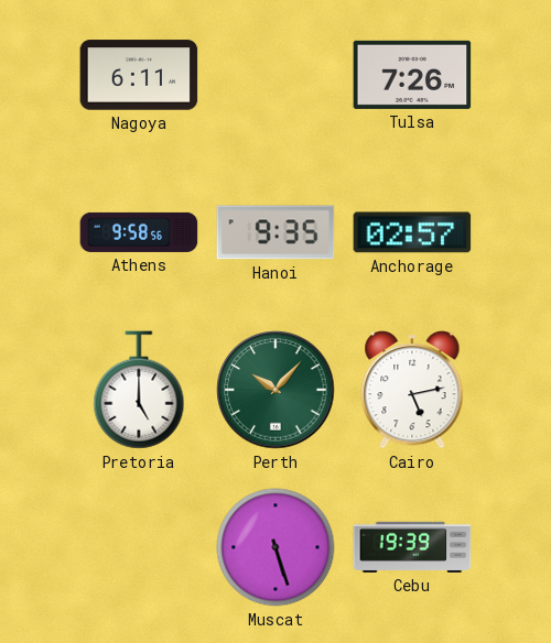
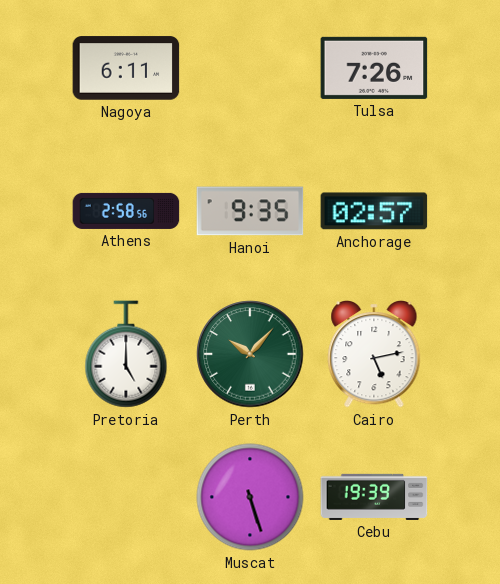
Athens: 9:58 -> 2:58 (126, 211)
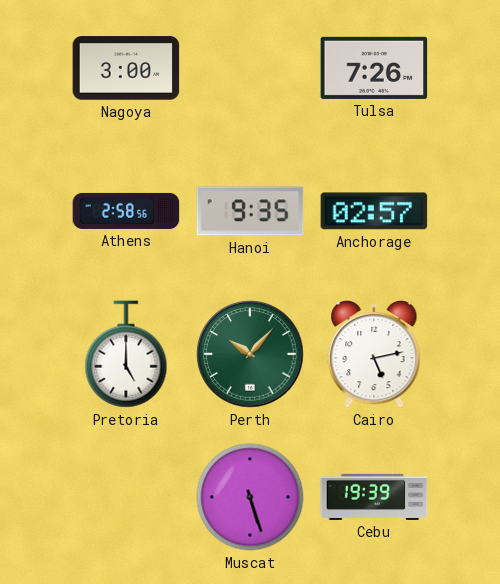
Nagoya: 6:11 -> 3:00 (126, 68)
